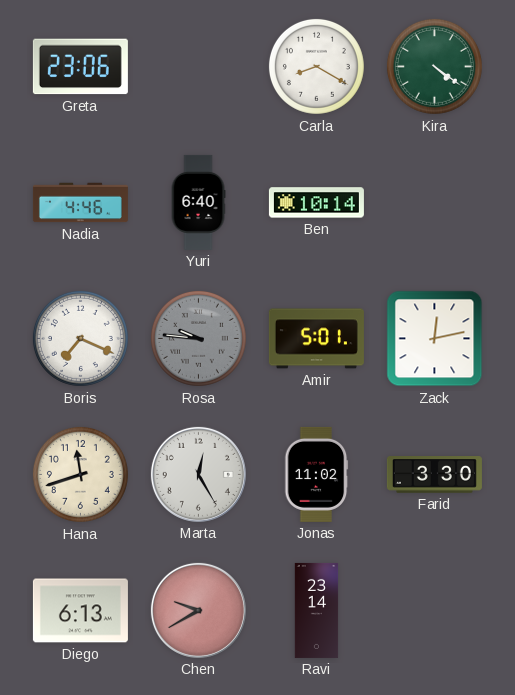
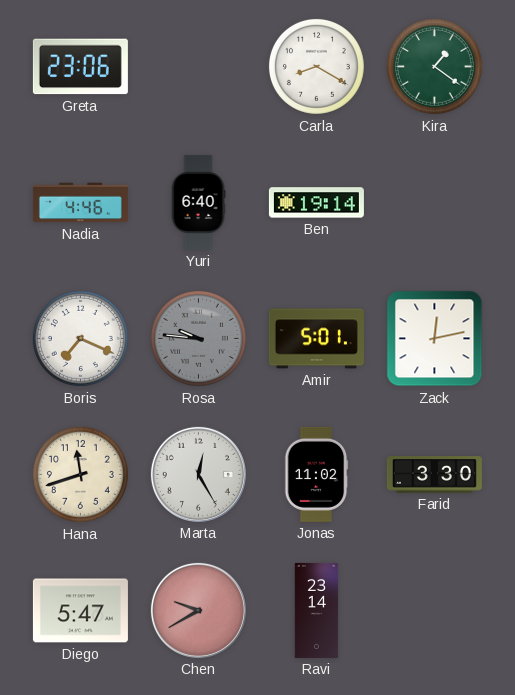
Kira: 4:21 -> 1:21 (434, 66)
Ben: 10:14 -> 19:14 (316, 203)
Diego: 6:13 -> 5:47 (80, 611)
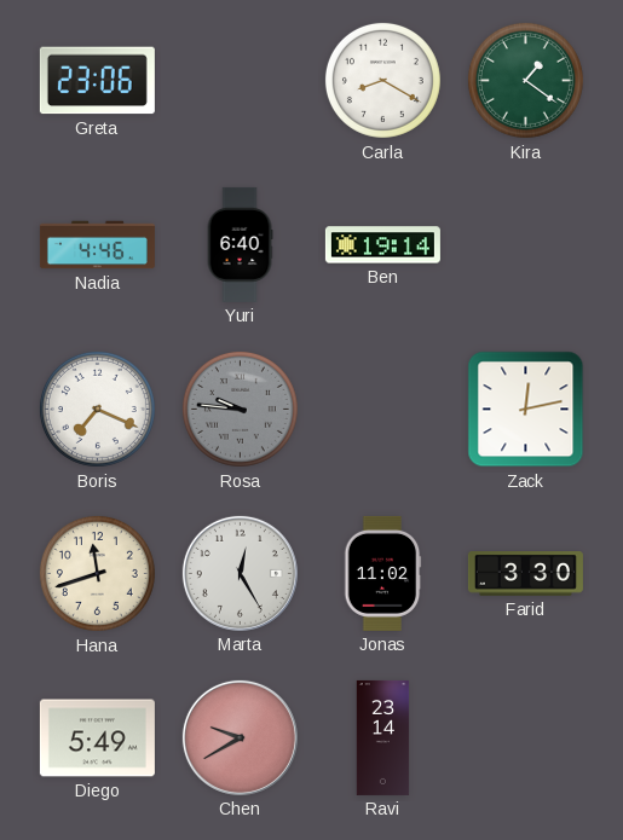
Amir: 5:01 -> none (316, 339)
Diego: 5:47 -> 5:49 (97, 738)
